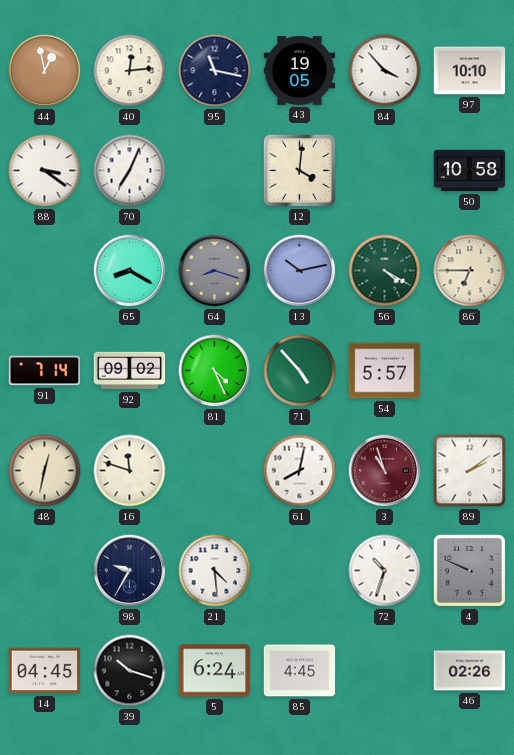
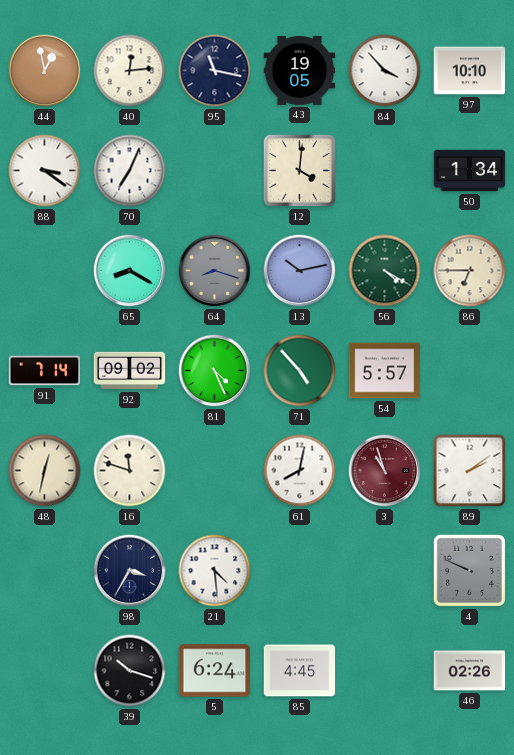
50: 10:58 -> 1:34 (470, 171)
98: 9:35 -> 3:35 (130, 571)
72: 10:33 -> none (385, 571)
14: 04:45 -> none (45, 671)
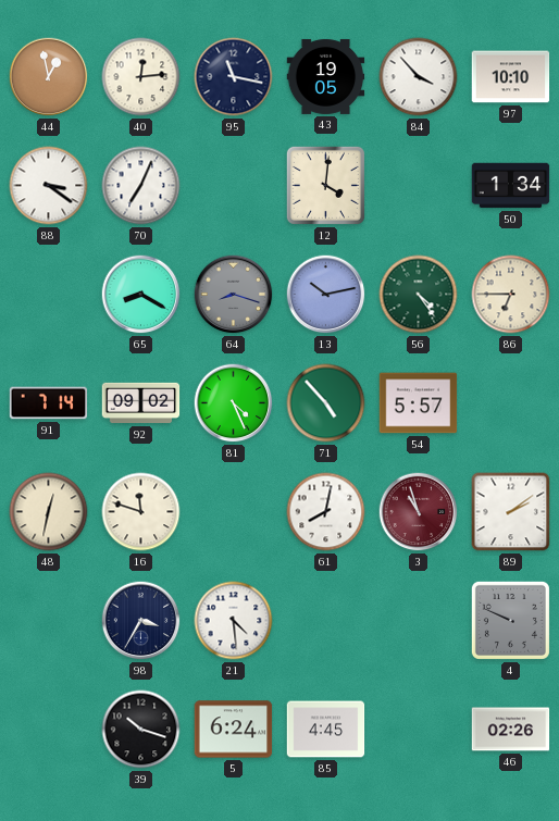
56: 4:20 -> 4:24 (419, 295)
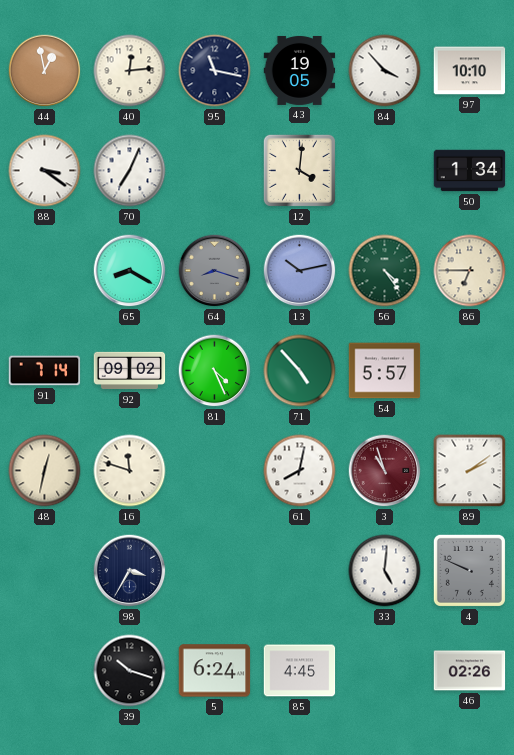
21: 4:29 -> none (234, 621)
33: none -> 5:01 (385, 571)
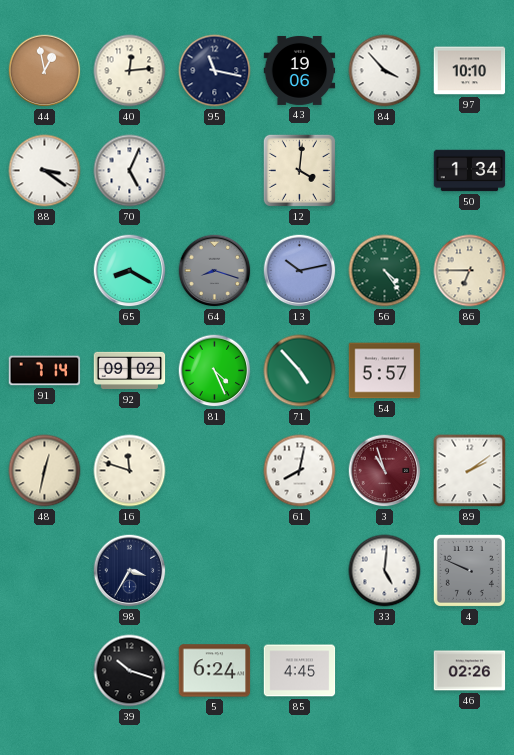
43: 19:05 -> 19:06 (300, 70)
70: 7:04 -> 5:04 (130, 171)
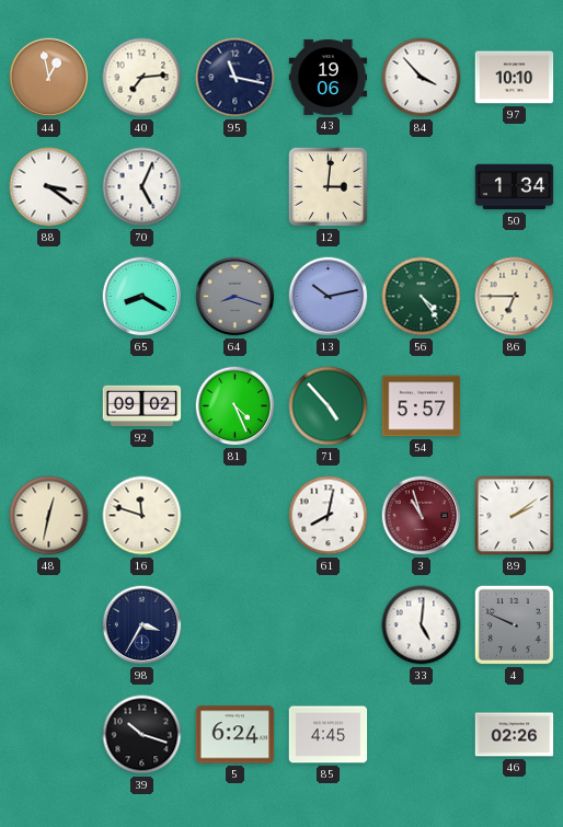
40: 12:14 -> 7:14 (142, 78)
12: 4:01 -> 3:01 (328, 186)
91: 7:14 -> none (45, 371)
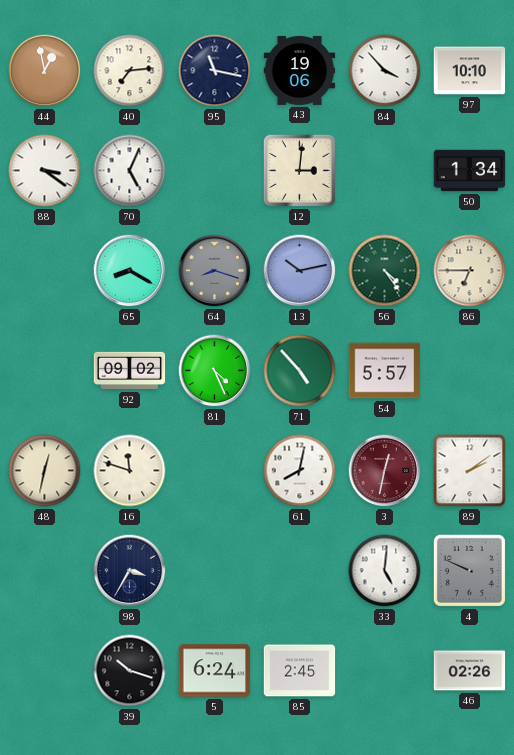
3: 10:57 -> 12:32 (385, 471)
85: 4:45 -> 2:45 (300, 671)
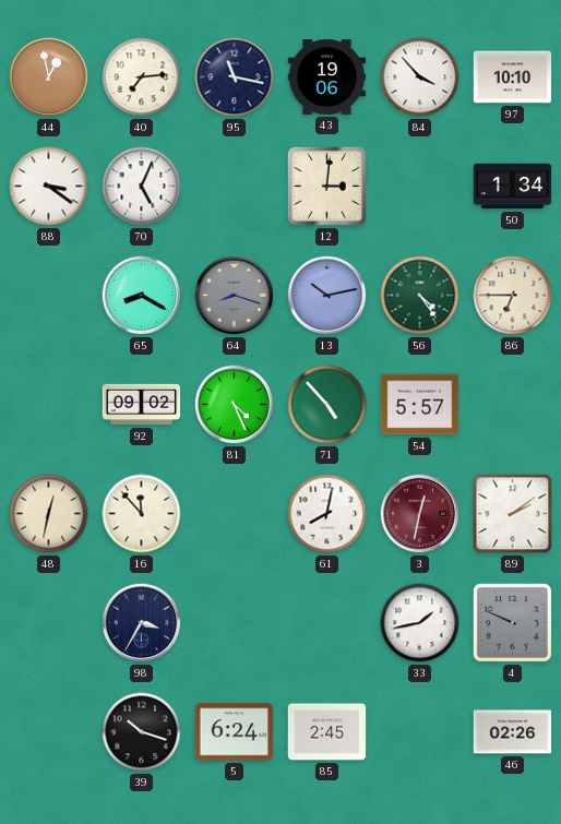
16: 11:48 -> 11:53 (142, 514)
33: 5:01 -> 1:43 (420, 623)
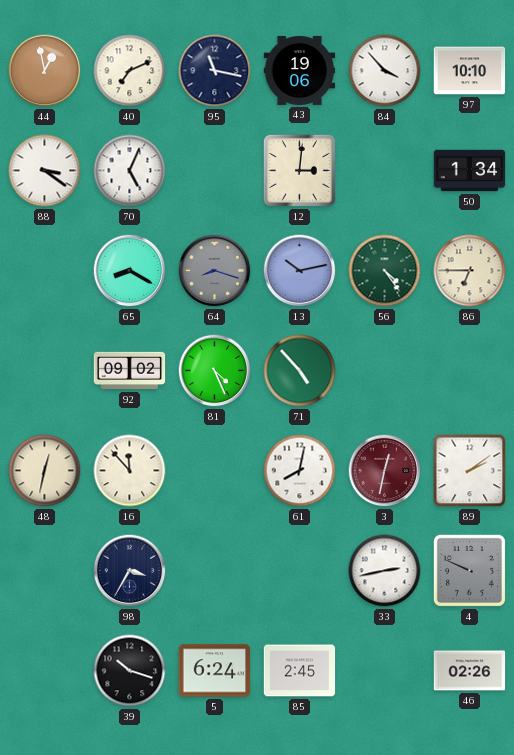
40: 7:14 -> 7:11 (130, 71)
54: 5:57 -> none (420, 405)
33: 1:43 -> 2:43 (385, 571)
